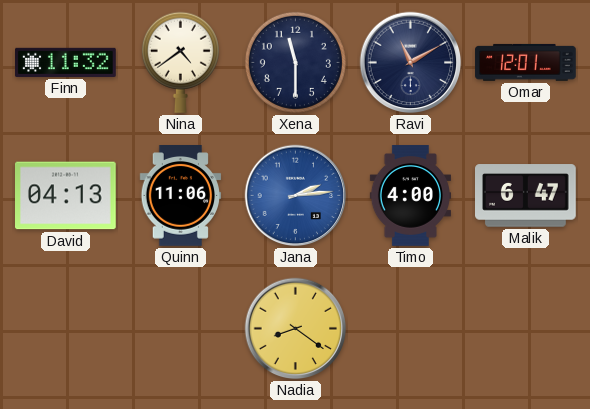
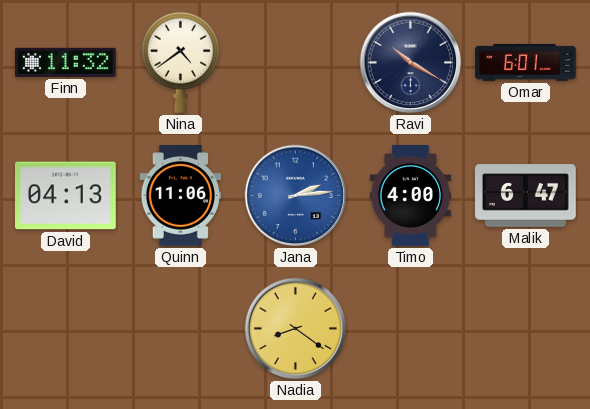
Xena: 11:30 -> none (295, 62)
Ravi: 11:10 -> 10:20 (411, 63)
Omar: 12:01 -> 6:01 (526, 62)
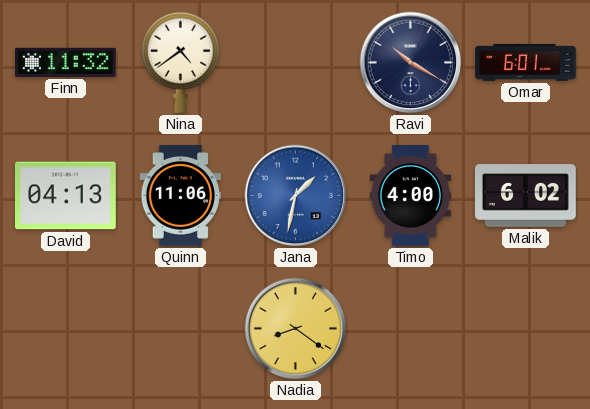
Jana: 2:14 -> 1:32 (296, 196)
Malik: 6:47 -> 6:02 (526, 196)
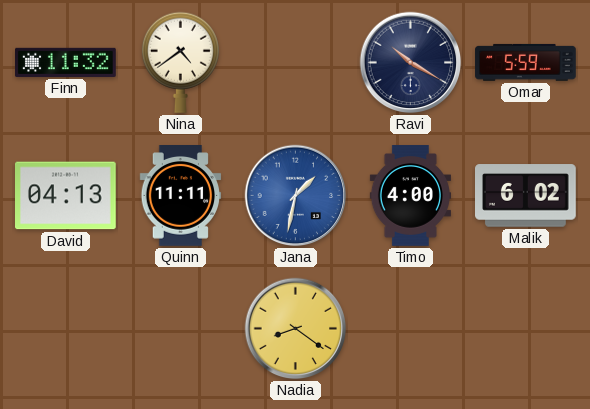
Omar: 6:01 -> 5:59 (526, 62)
Quinn: 11:06 -> 11:11 (181, 196)
